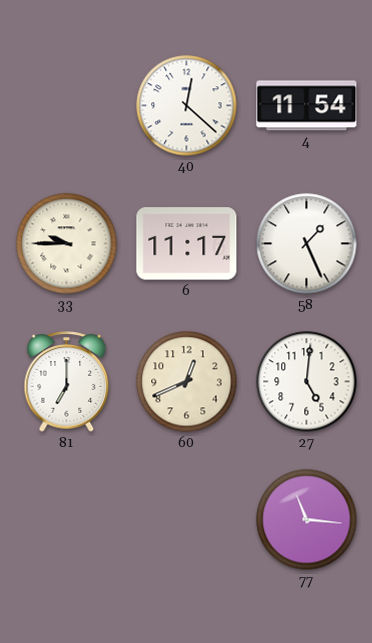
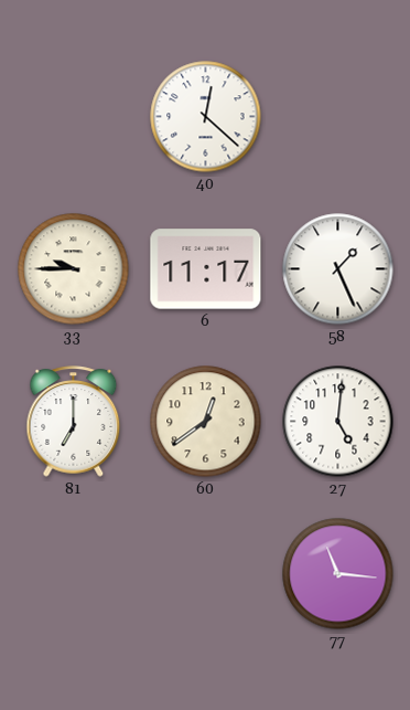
4: 11:54 -> none (307, 106)
60: 12:41 -> 12:39 (206, 422)
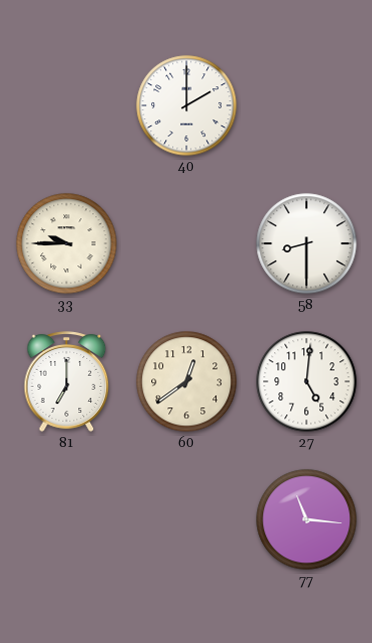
40: 12:22 -> 2:00 (187, 106)
6: 11:17 -> none (206, 269)
58: 1:26 -> 8:30 (307, 244)
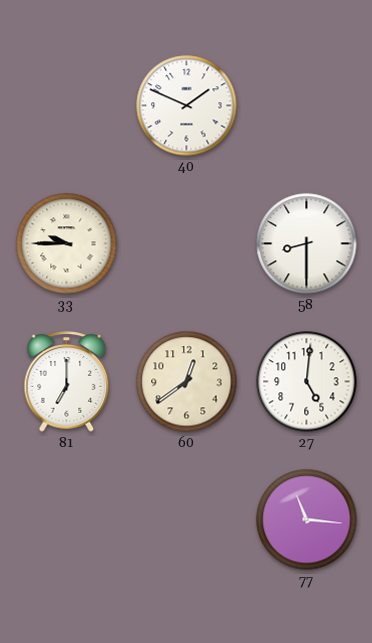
40: 2:00 -> 1:49 (187, 106)
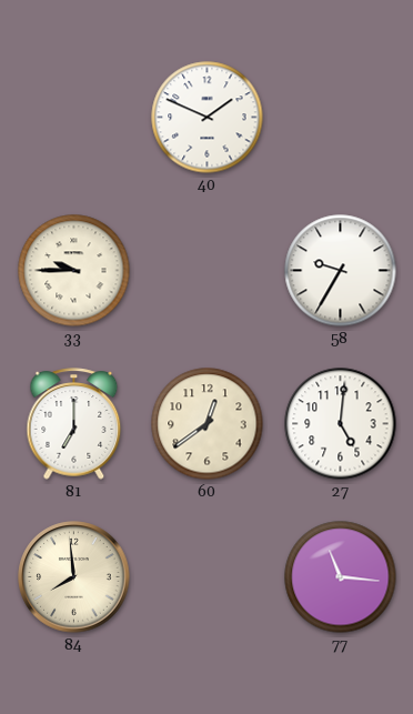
58: 8:30 -> 9:35 (341, 271)
84: none -> 7:59 (74, 577)
